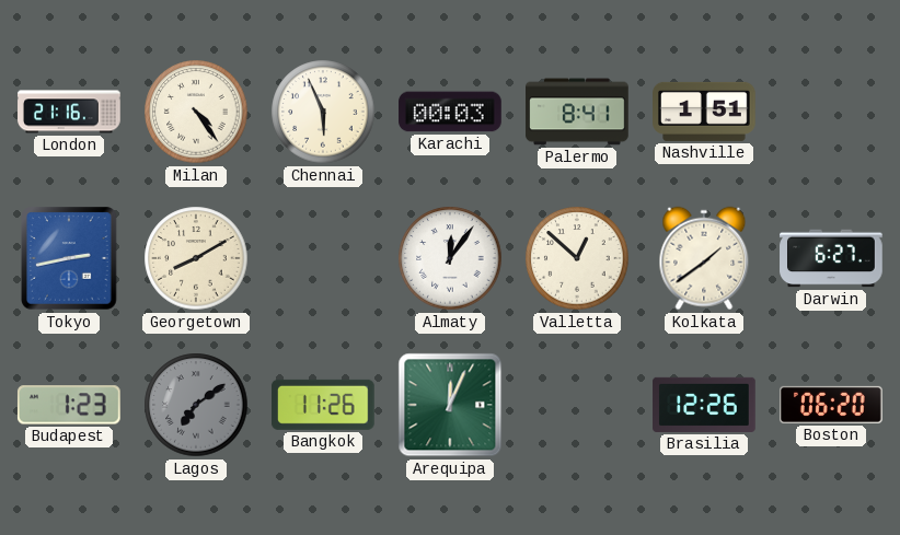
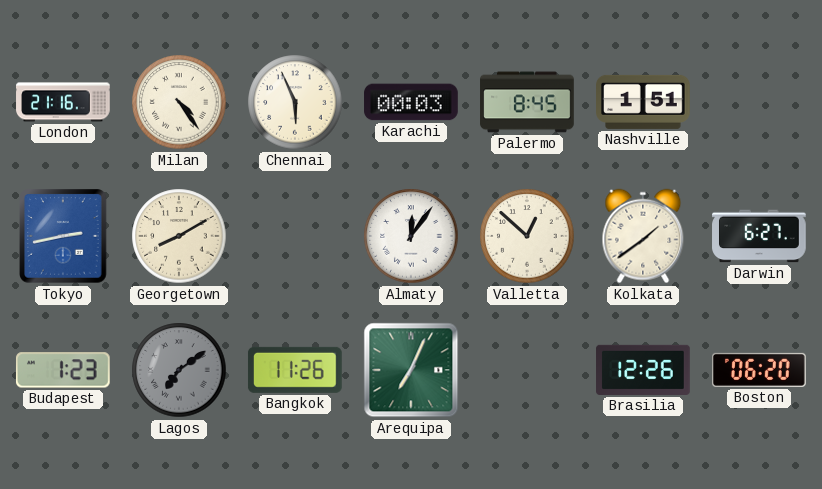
Palermo: 8:41 -> 8:45 (527, 102)
Arequipa: 12:04 -> 7:04 (411, 370)
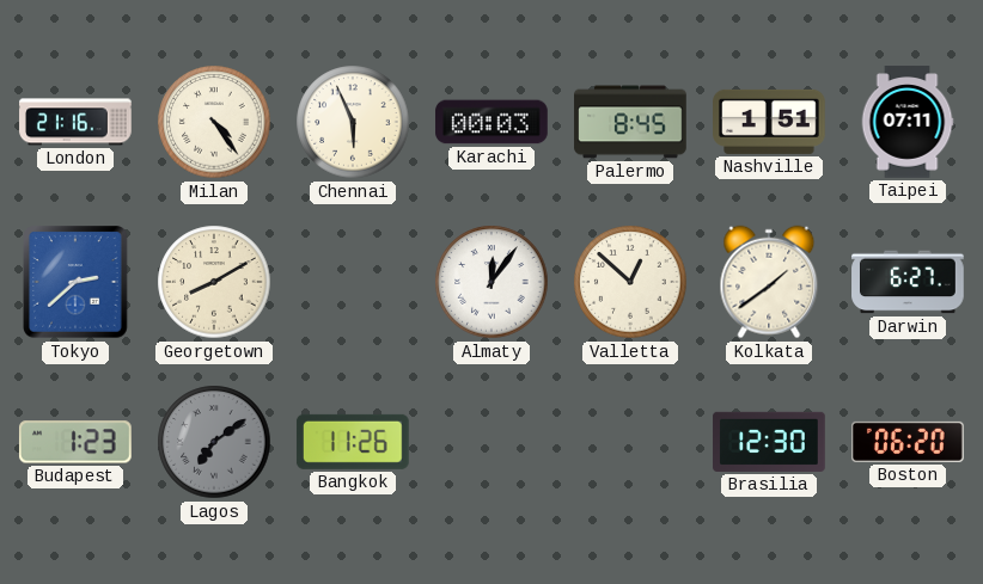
Taipei: none -> 07:11 (908, 122)
Tokyo: 2:43 -> 2:38 (75, 282)
Arequipa: 7:04 -> none (411, 370)
Brasilia: 12:26 -> 12:30 (769, 442)
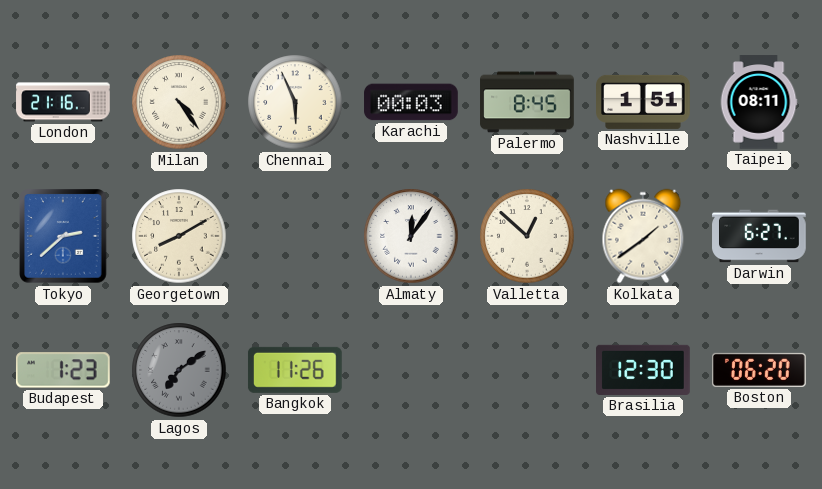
Taipei: 07:11 -> 08:11 (759, 102)
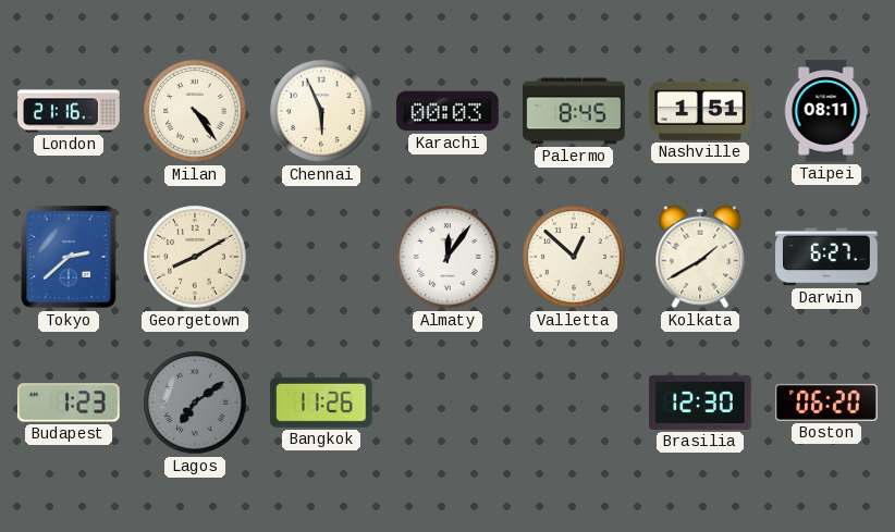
Kolkata: 1:39 -> 1:40 (700, 257)
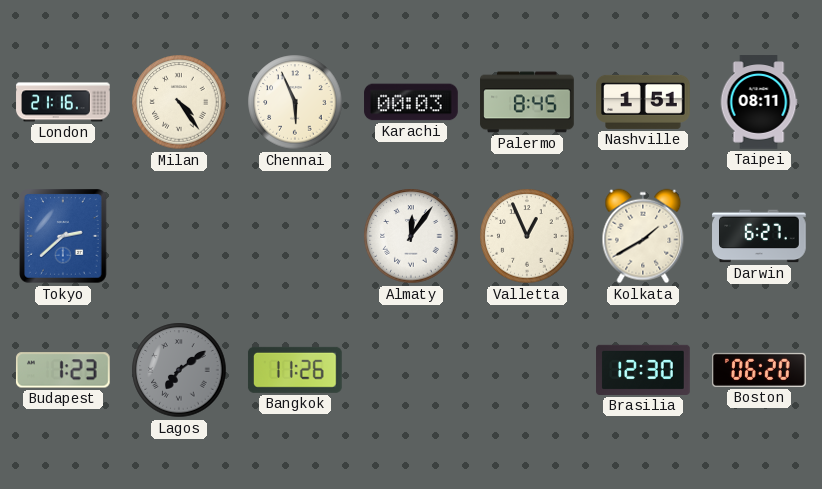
Georgetown: 8:10 -> none (195, 257)
Valletta: 12:52 -> 12:56 (527, 236)
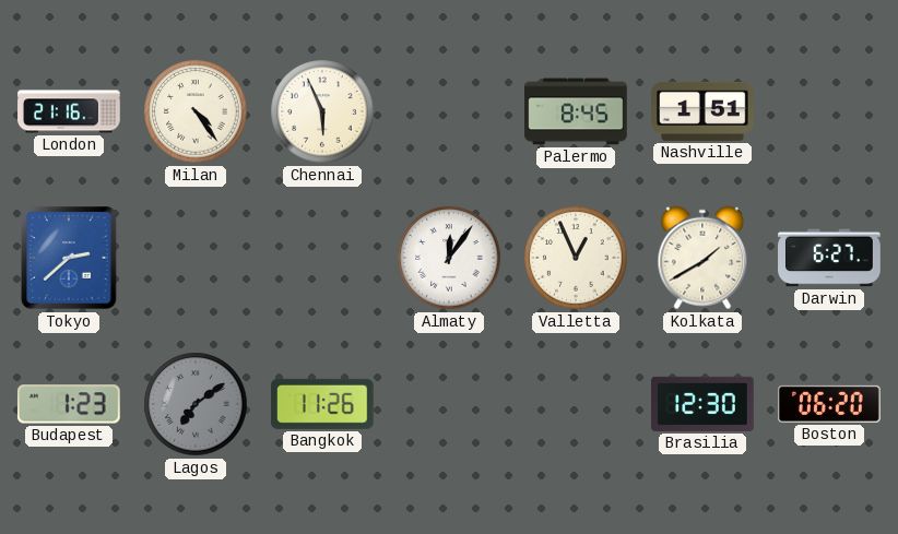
Karachi: 00:03 -> none (411, 102)
Taipei: 08:11 -> none (759, 102)
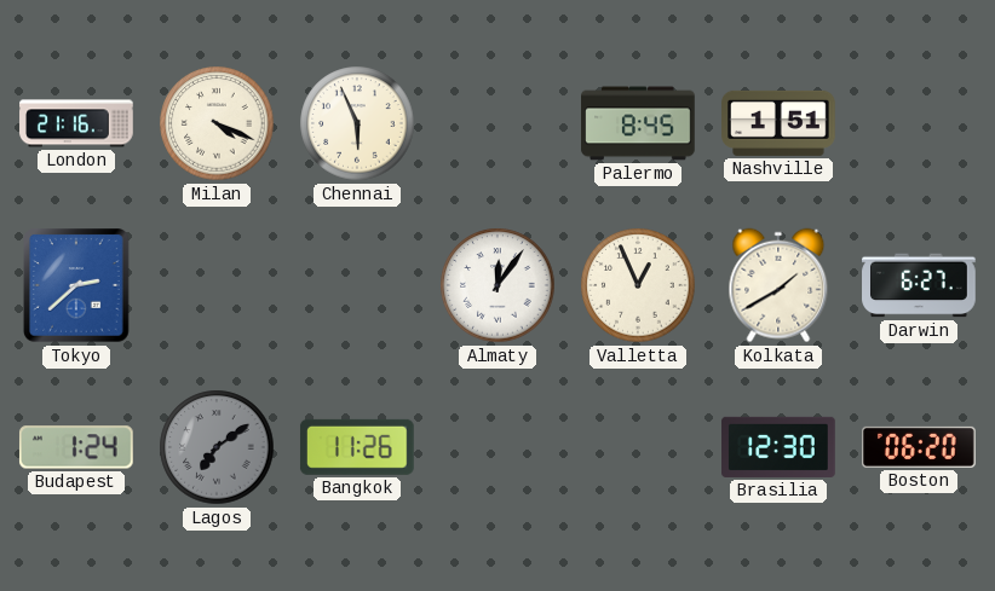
Milan: 4:24 -> 4:19 (217, 123)
Budapest: 1:23 -> 1:24 (76, 447)
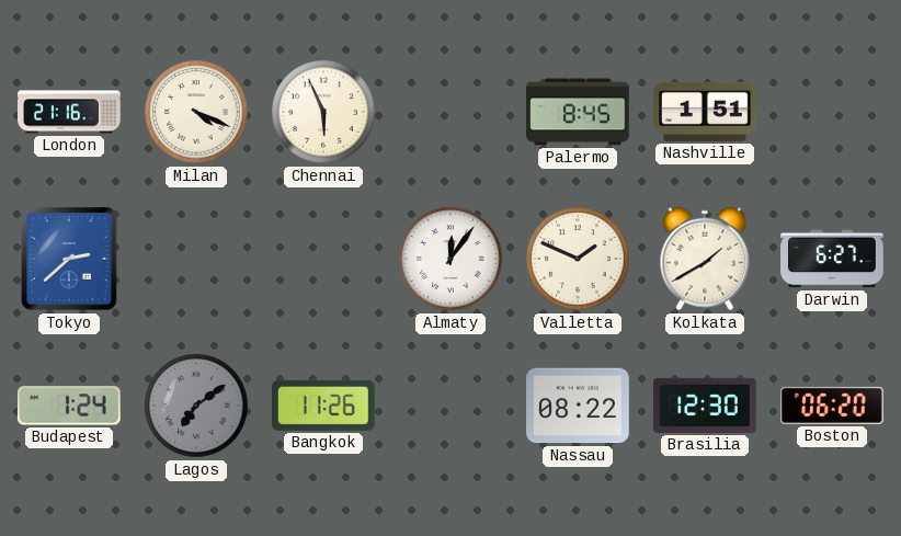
Valletta: 12:56 -> 1:49 (578, 259)
Nassau: none -> 08:22 (578, 406)
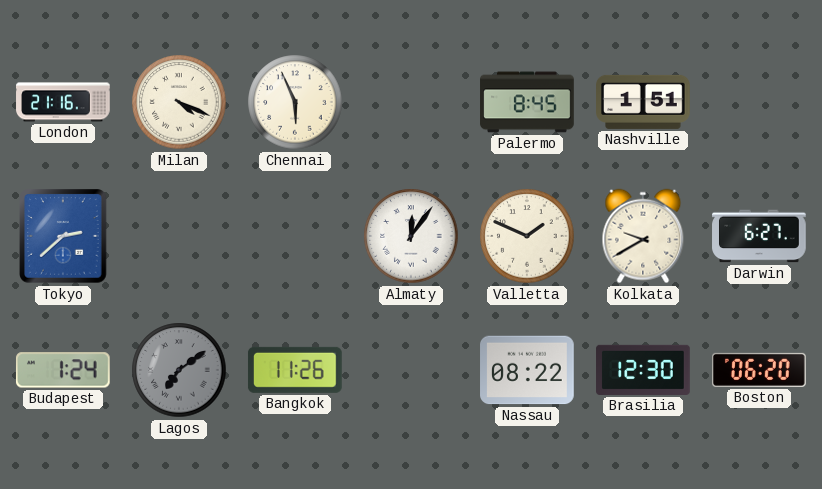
Kolkata: 1:40 -> 9:40 (643, 236)
